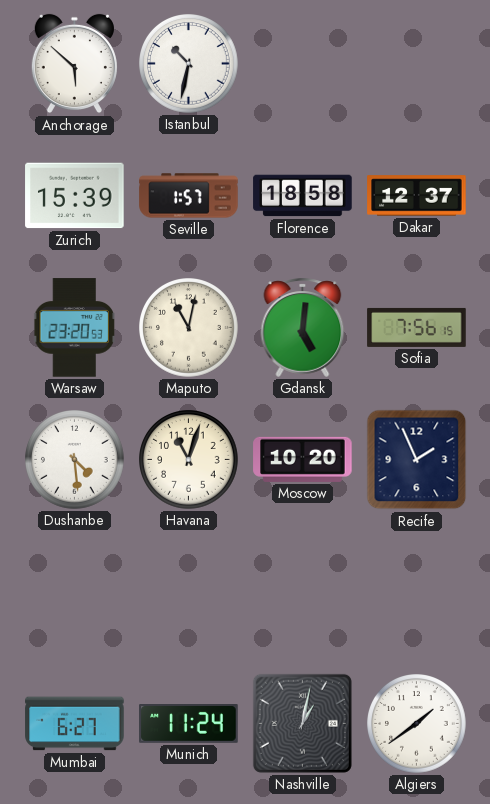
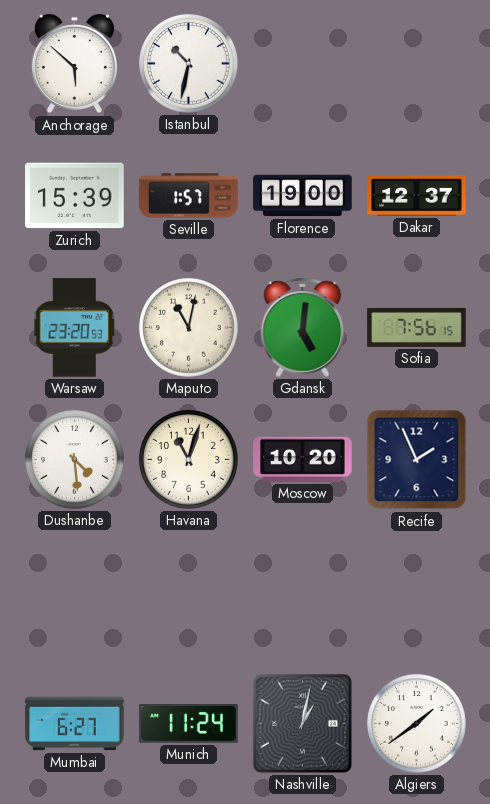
Florence: 18:58 -> 19:00 (303, 196)
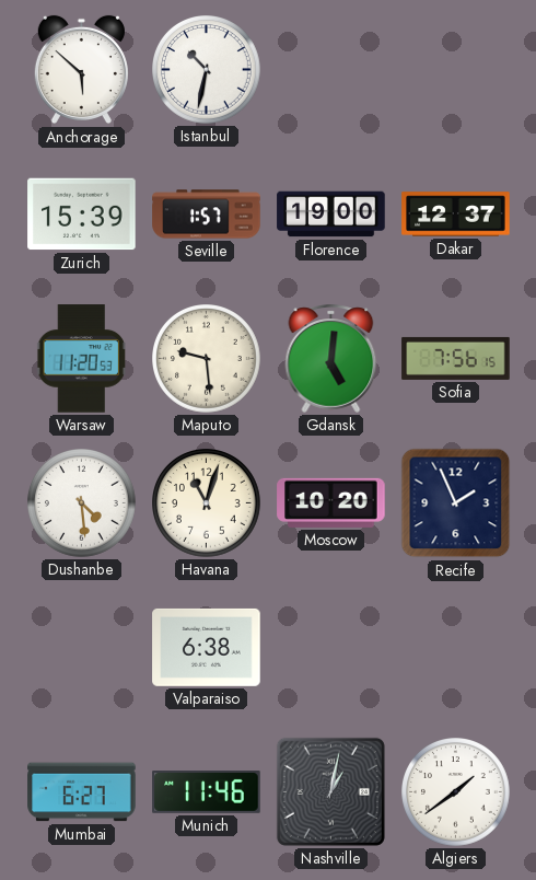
Warsaw: 23:20 -> 11:20 (82, 359)
Maputo: 11:02 -> 9:29 (207, 359)
Valparaiso: none -> 6:38 (207, 647)
Munich: 11:24 -> 11:46 (207, 792)
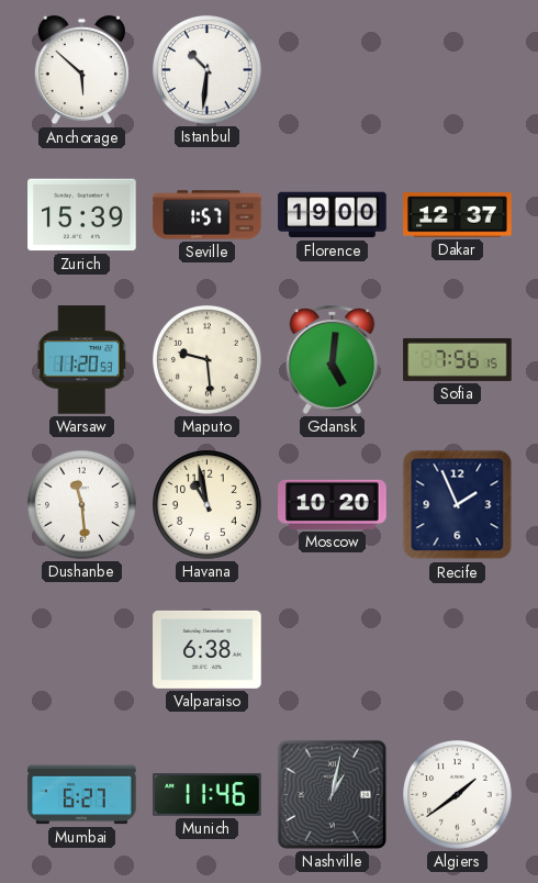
Istanbul: 10:32 -> 10:31 (208, 70)
Dushanbe: 4:29 -> 11:29 (82, 505)
Havana: 11:03 -> 10:58 (208, 505)
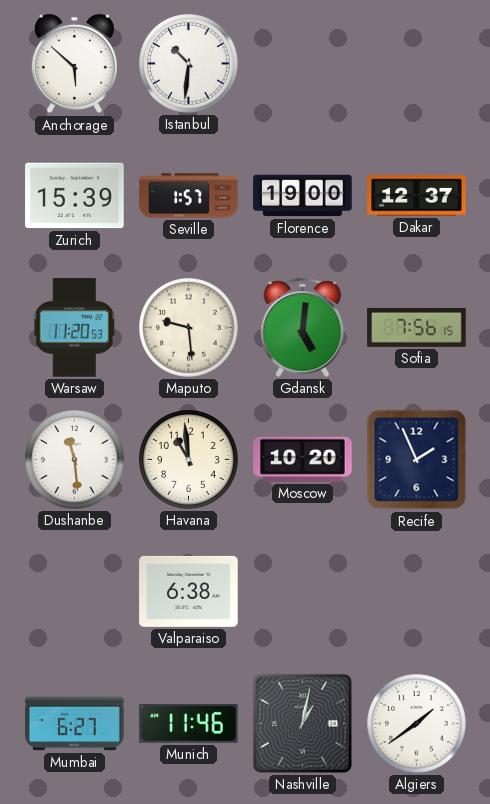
Havana: 10:58 -> 10:59 (189, 460)
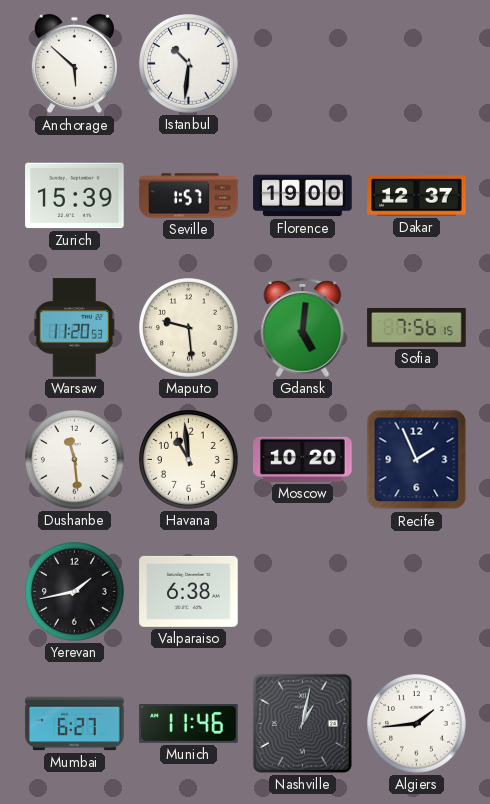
Yerevan: none -> 1:43 (75, 592)
Algiers: 1:39 -> 1:44 (417, 724)
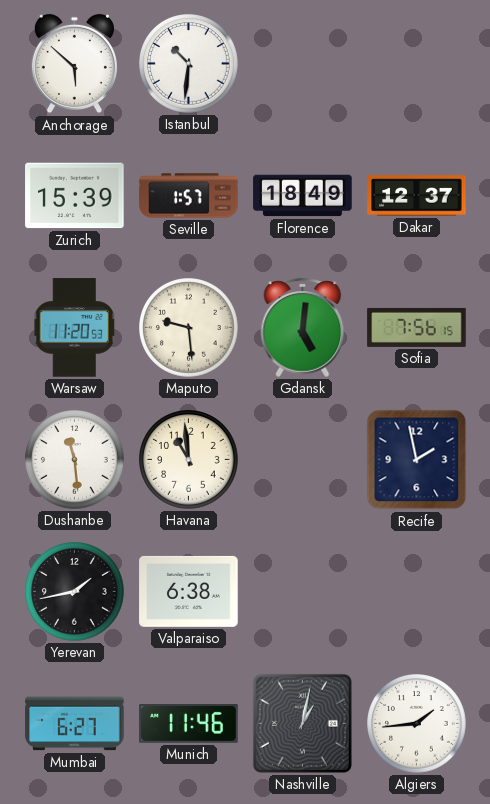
Florence: 19:00 -> 18:49 (303, 196)
Moscow: 10:20 -> none (303, 459)
Recife: 1:56 -> 1:58 (417, 460)
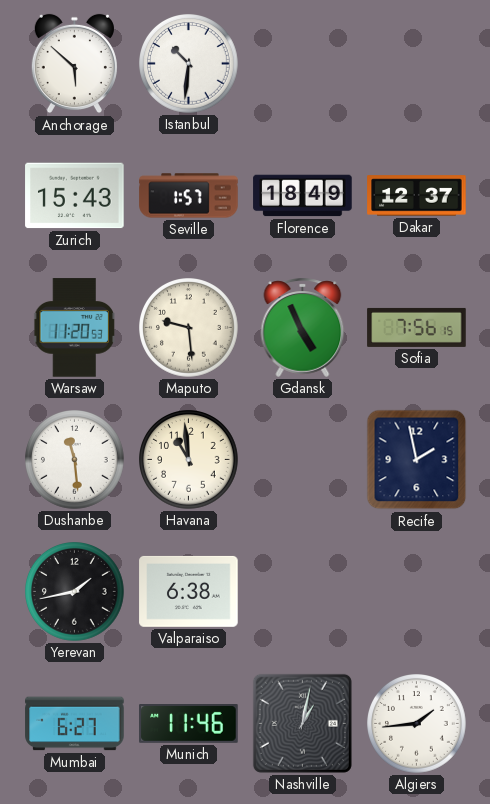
Zurich: 15:39 -> 15:43 (75, 196)
Gdansk: 5:01 -> 4:56 (303, 327)
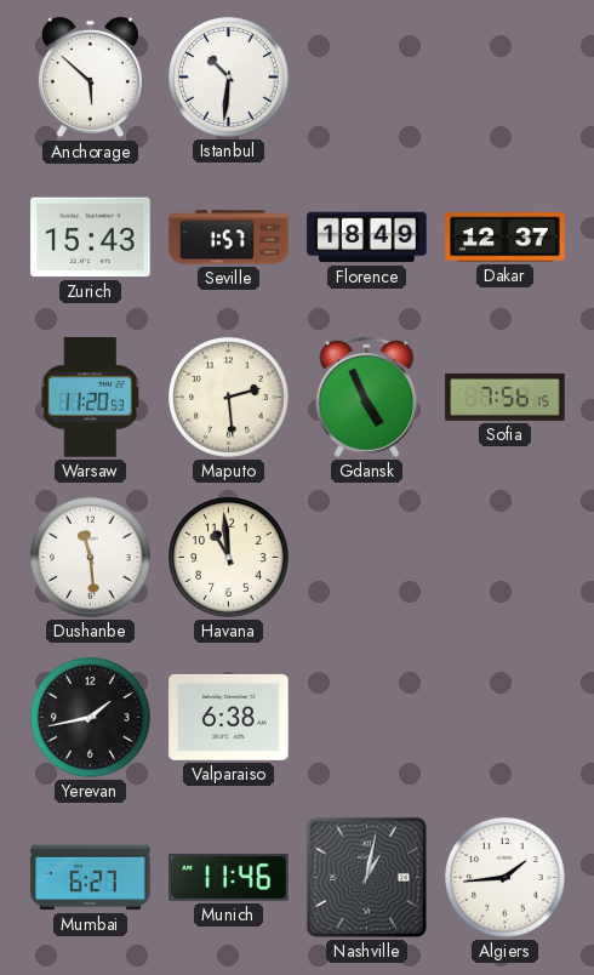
Maputo: 9:29 -> 2:29 (229, 398)
Recife: 1:58 -> none (417, 460)
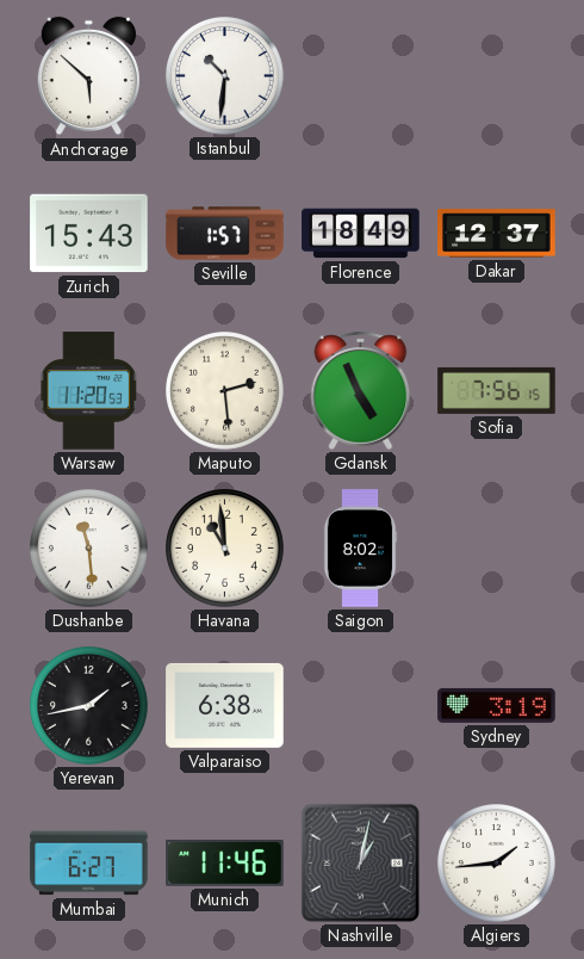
Saigon: none -> 8:02 (360, 549)
Sydney: none -> 3:19 (497, 705)
